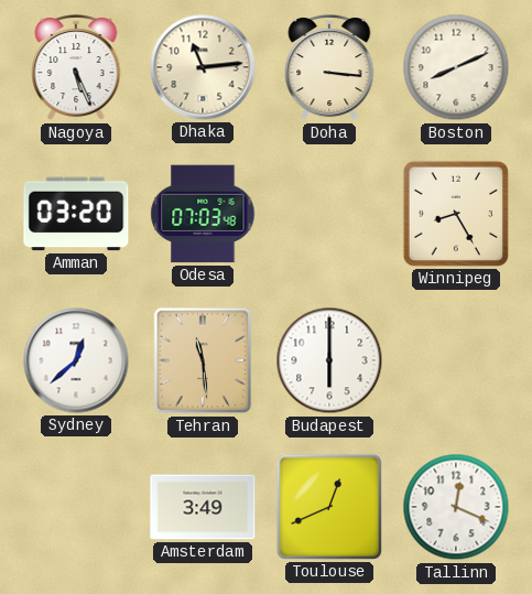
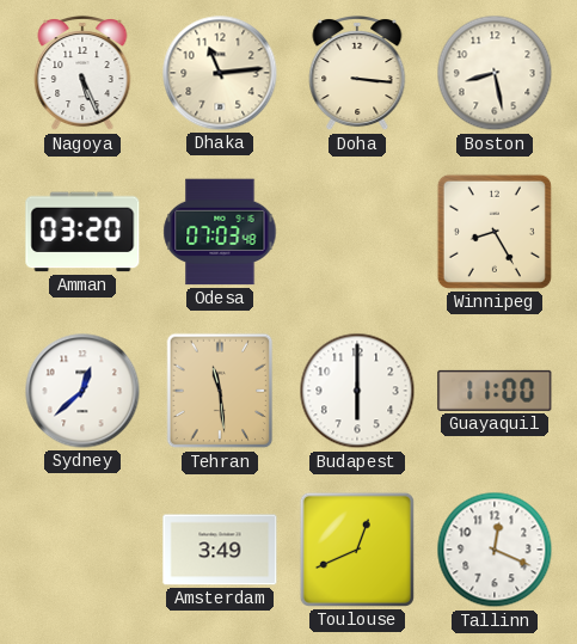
Boston: 8:11 -> 8:28 (495, 73)
Guayaquil: none -> 11:00 (495, 391)
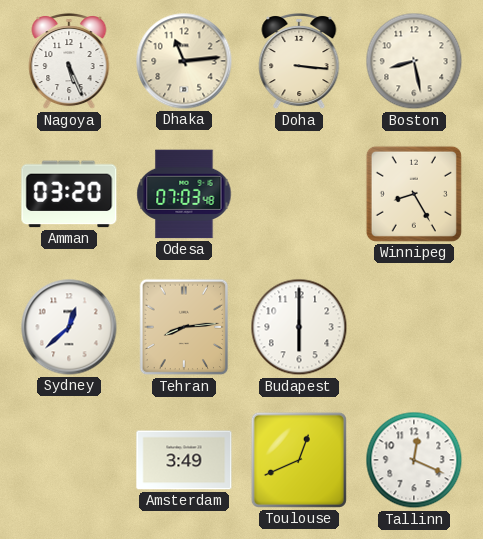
Tehran: 11:29 -> 8:14 (184, 327)
Guayaquil: 11:00 -> none (495, 391)
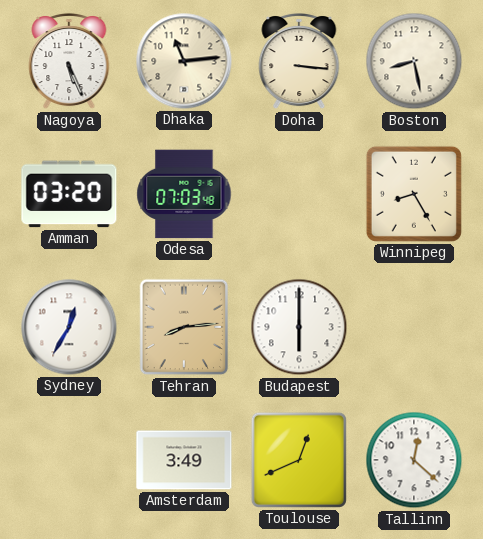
Sydney: 12:38 -> 12:35 (69, 327)
Tallinn: 12:19 -> 12:22 (414, 460)
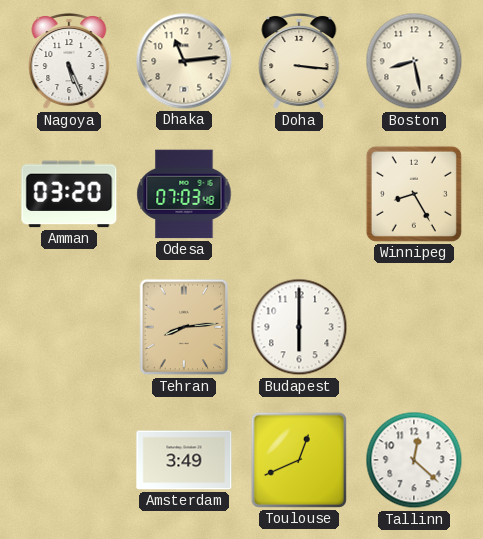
Sydney: 12:35 -> none (69, 327)
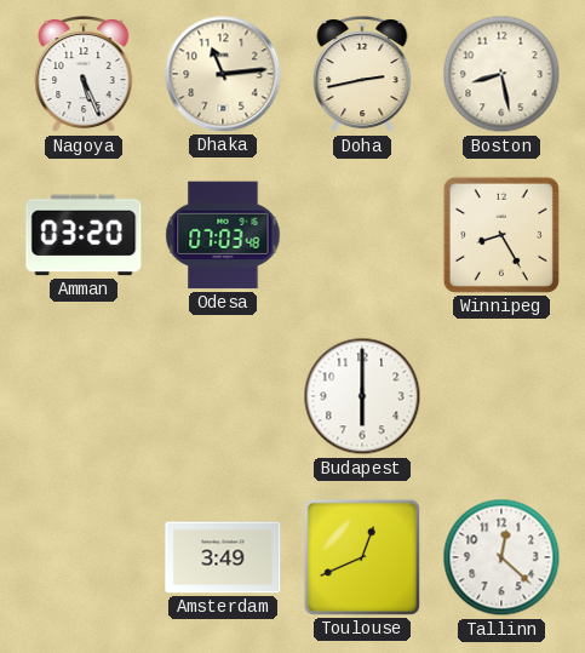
Doha: 3:16 -> 2:43 (362, 74)
Tehran: 8:14 -> none (184, 327)
